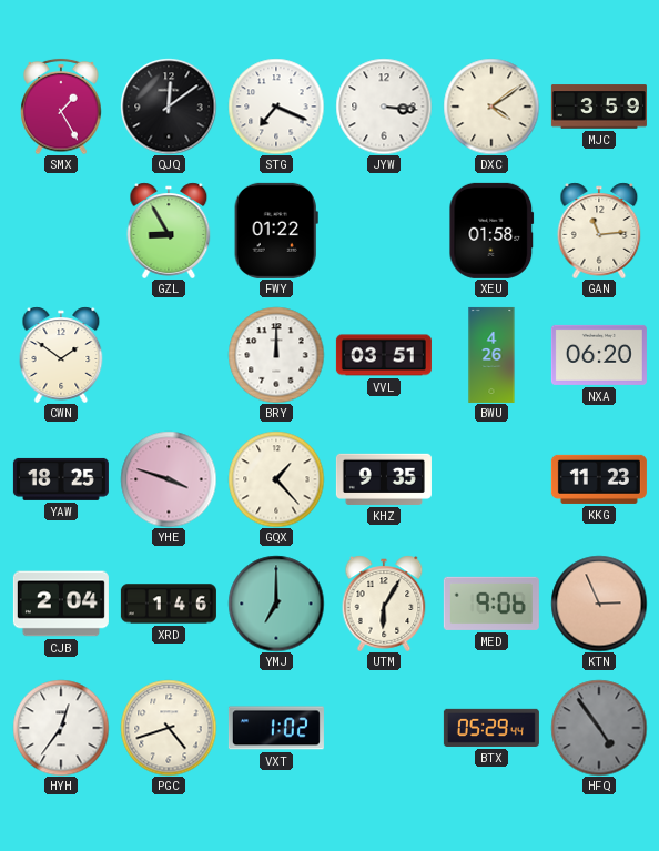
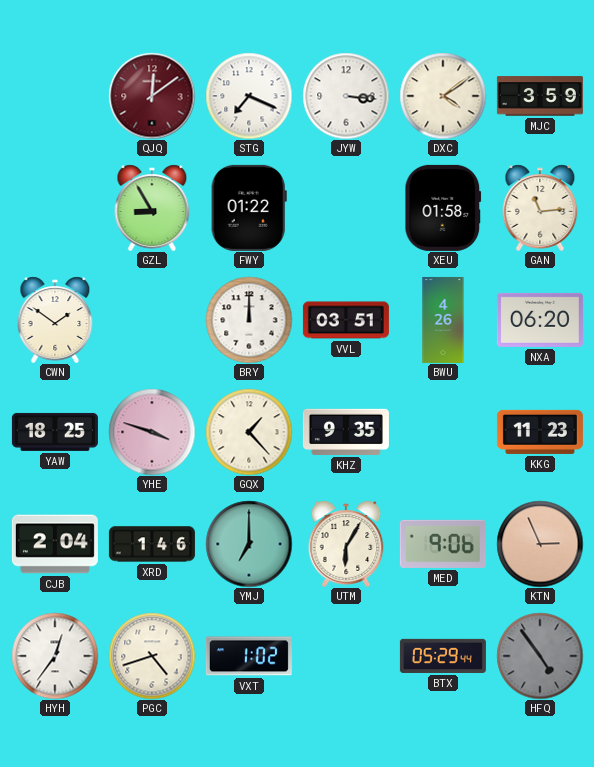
SMX: 1:25 -> none (61, 107)
QJQ dial: black -> burgundy (152, 96)
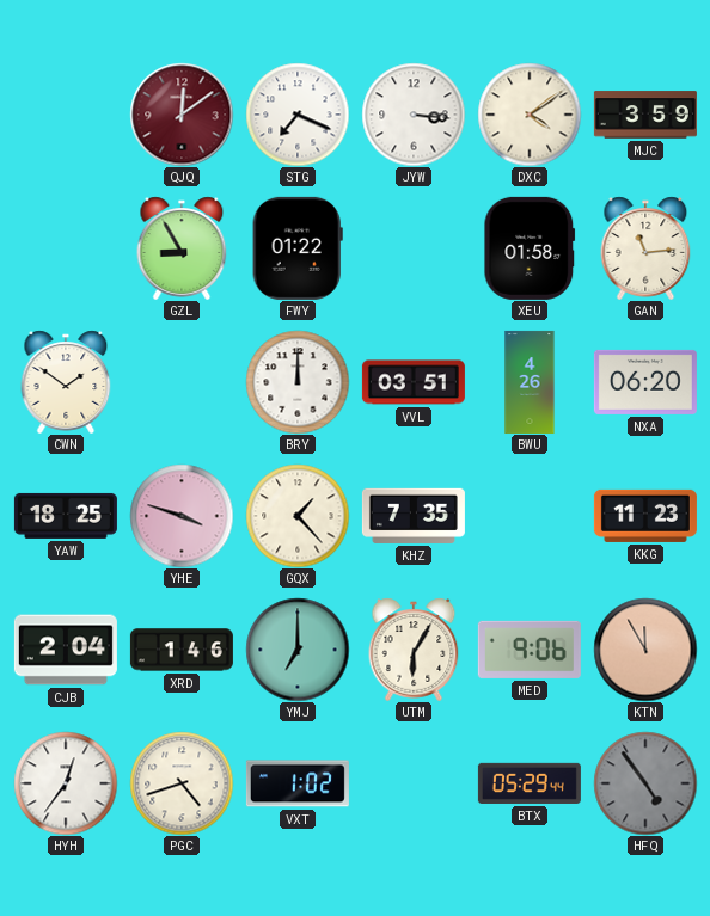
KHZ: 9:35 -> 7:35 (414, 516)
KTN: 2:56 -> 11:55 (645, 650)
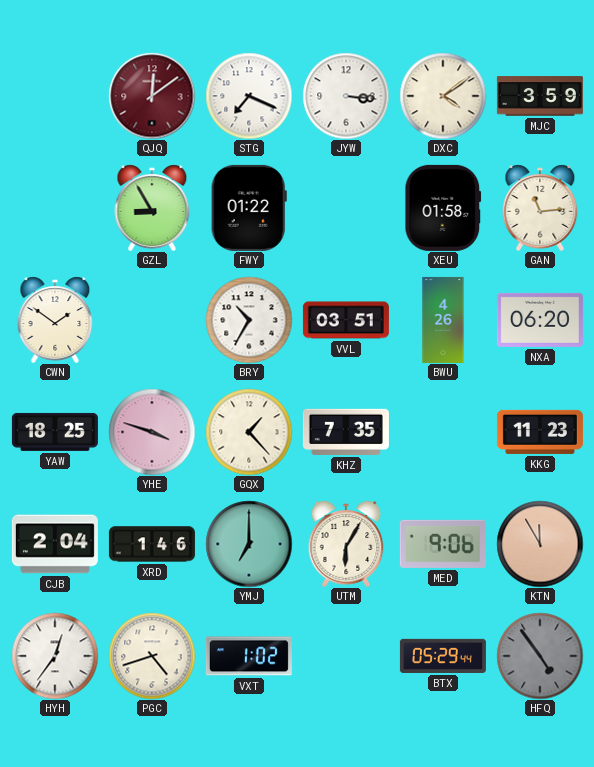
BRY: 12:00 -> 10:35 (249, 320)
